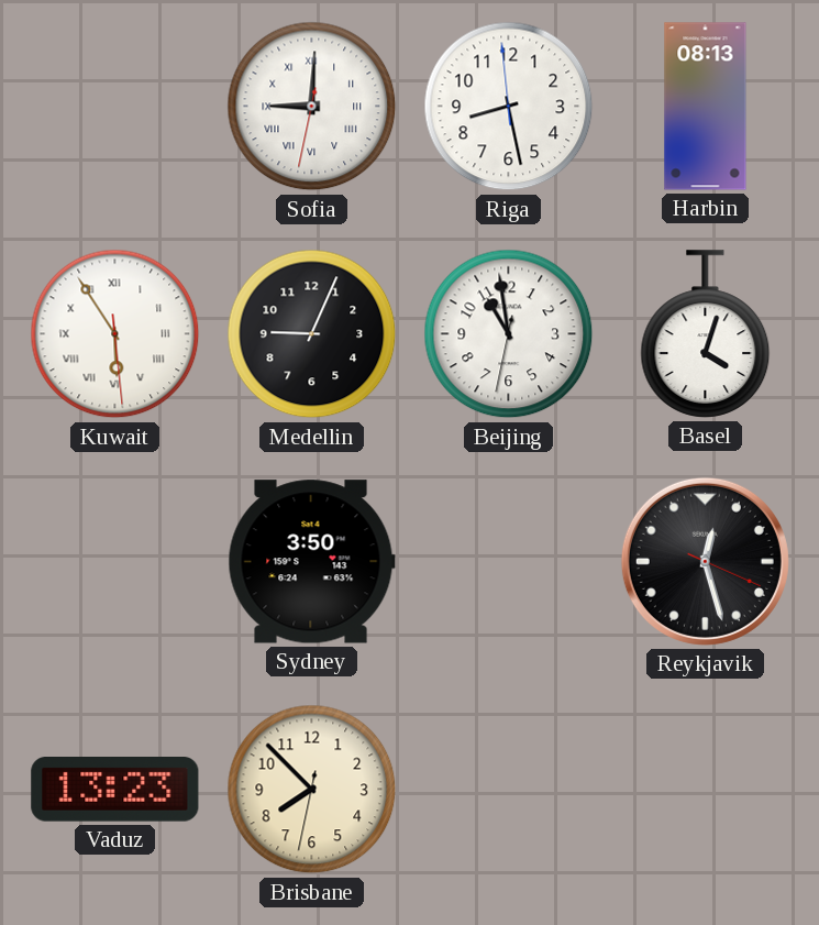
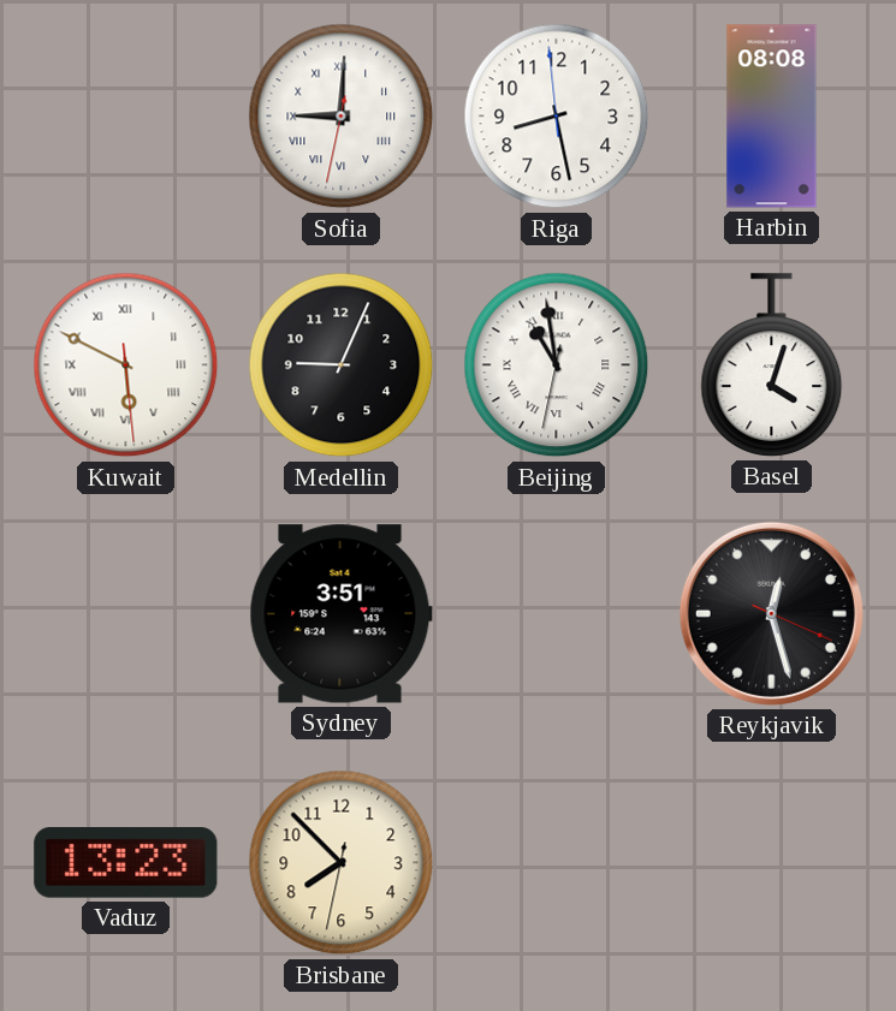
Harbin: 08:13 -> 08:08 (772, 117)
Kuwait: 5:54 -> 5:49 (126, 365)
Beijing numerals: Arabic -> Roman (557, 365)
Sydney: 3:50 -> 3:51 (340, 614)
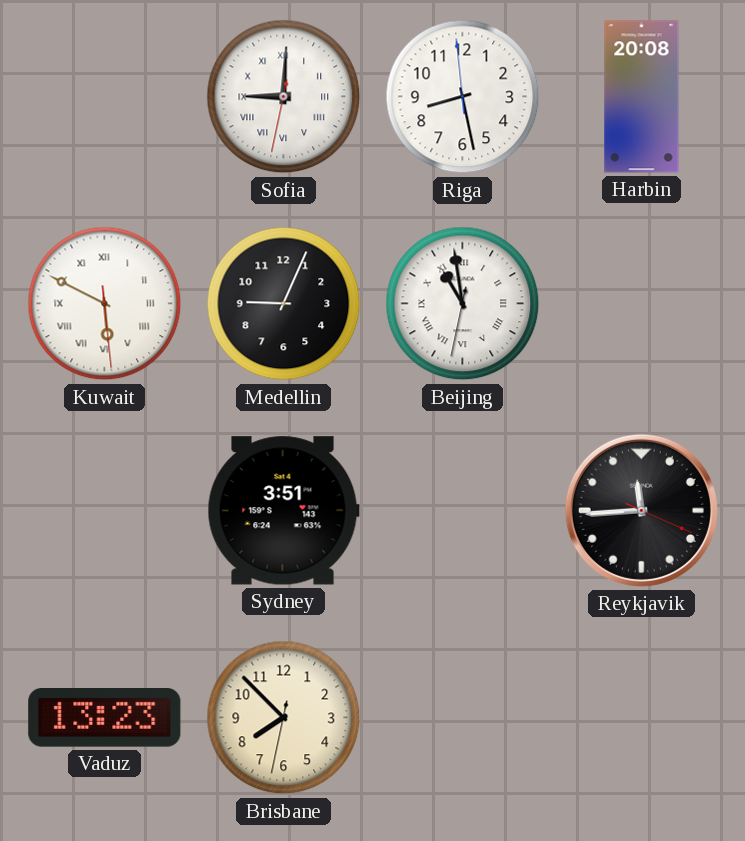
Harbin: 08:08 -> 20:08 (642, 97)
Basel: 4:03 -> none (772, 365)
Reykjavik: 12:27 -> 11:44 (641, 510)
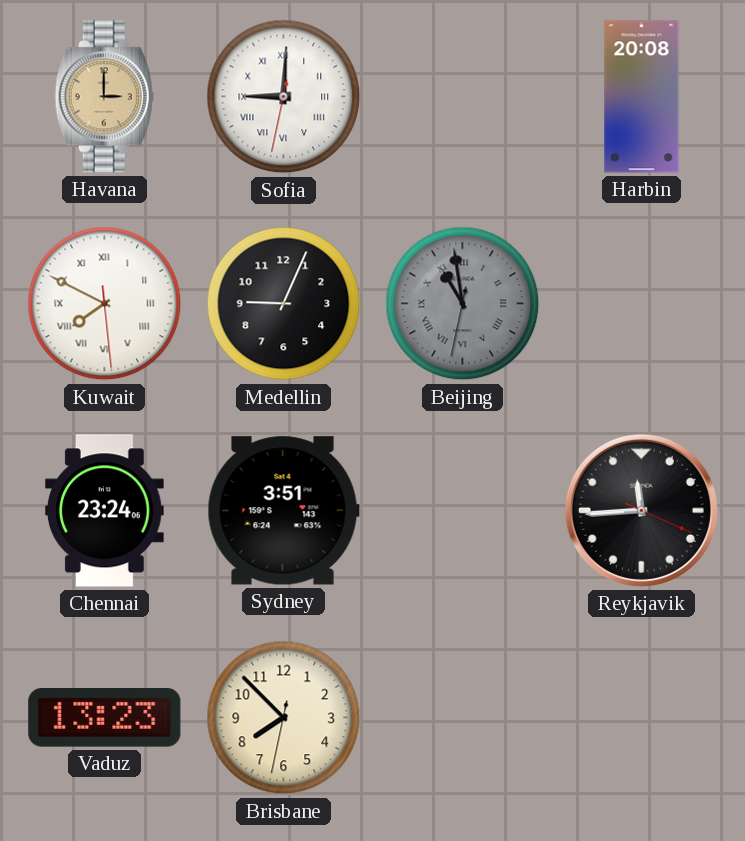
Havana: none -> 3:00 (104, 97)
Riga: 8:27 -> none (463, 97)
Kuwait: 5:49 -> 7:49 (105, 304)
Beijing dial: white -> grey (463, 304)
Chennai: none -> 23:24 (104, 511)
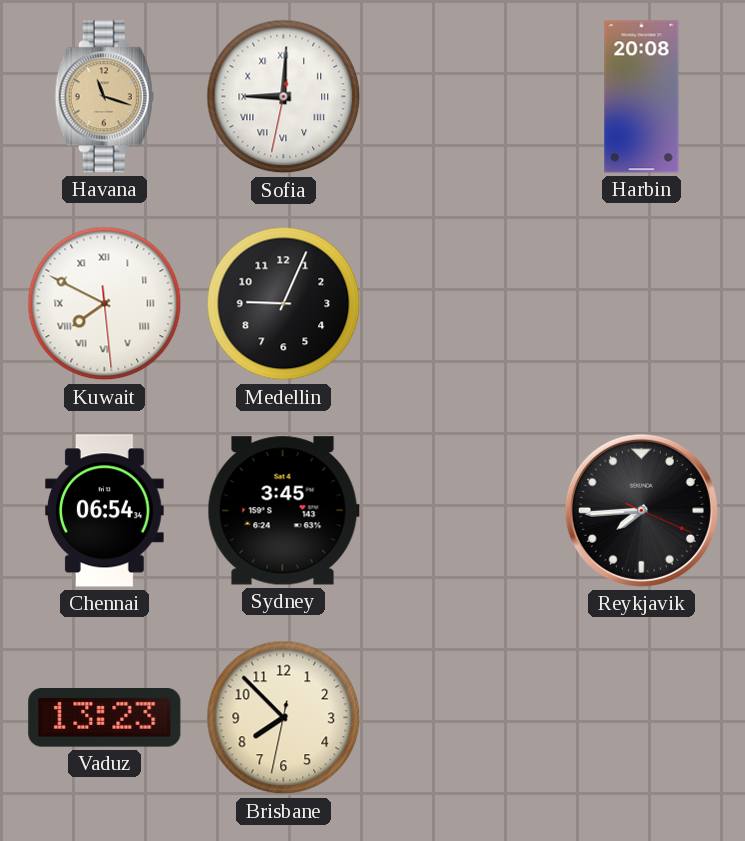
Havana: 3:00 -> 11:18 (104, 97)
Beijing: 10:58 -> none (463, 304)
Chennai: 23:24 -> 06:54 (104, 511)
Sydney: 3:51 -> 3:45 (283, 511)
Reykjavik: 11:44 -> 7:44 (641, 510)
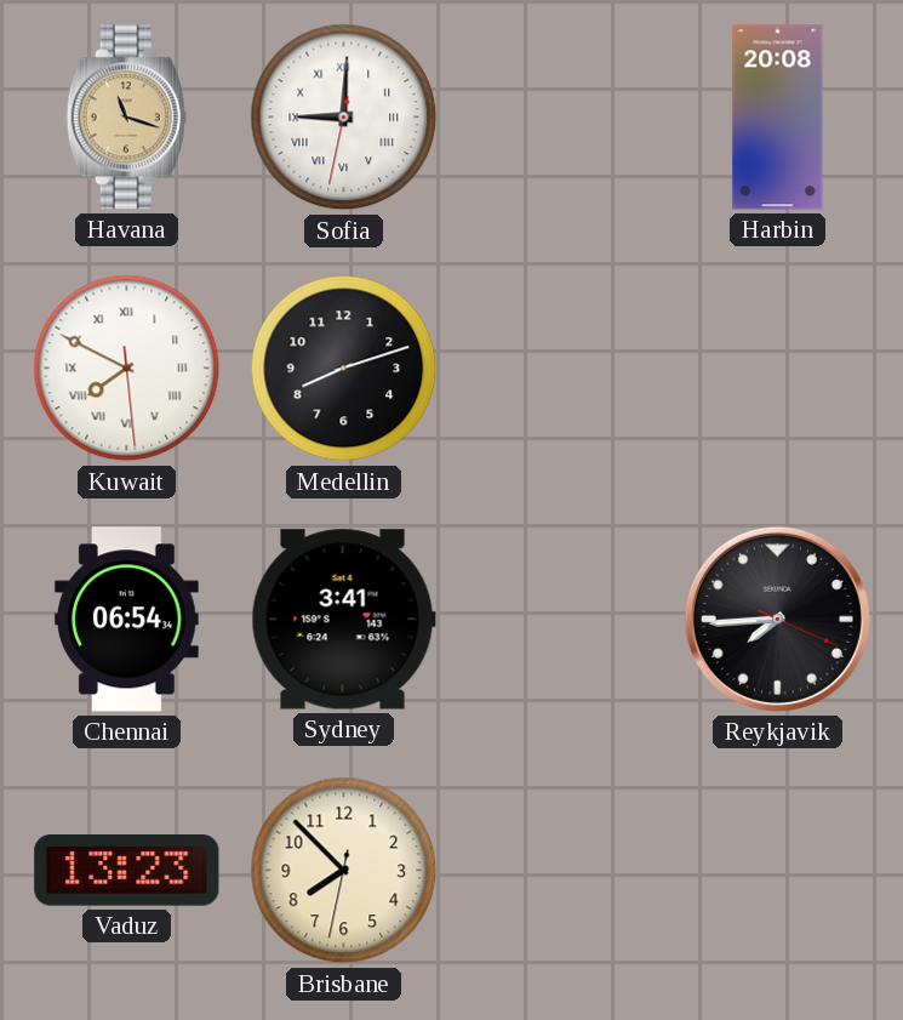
Medellin: 9:04 -> 8:12 (344, 369)
Sydney: 3:45 -> 3:41 (343, 620)
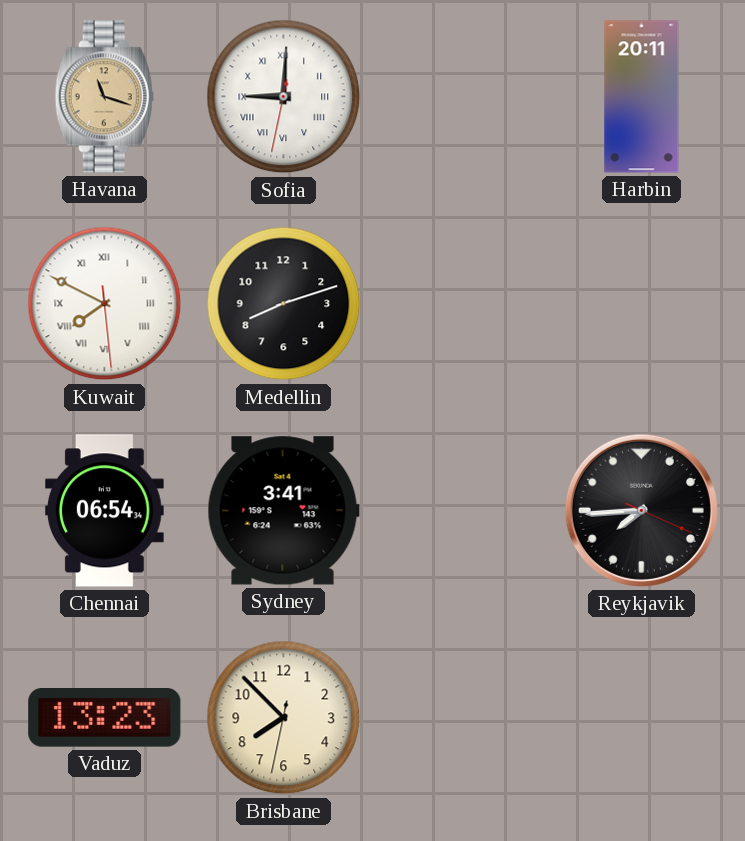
Harbin: 20:08 -> 20:11 (642, 97)
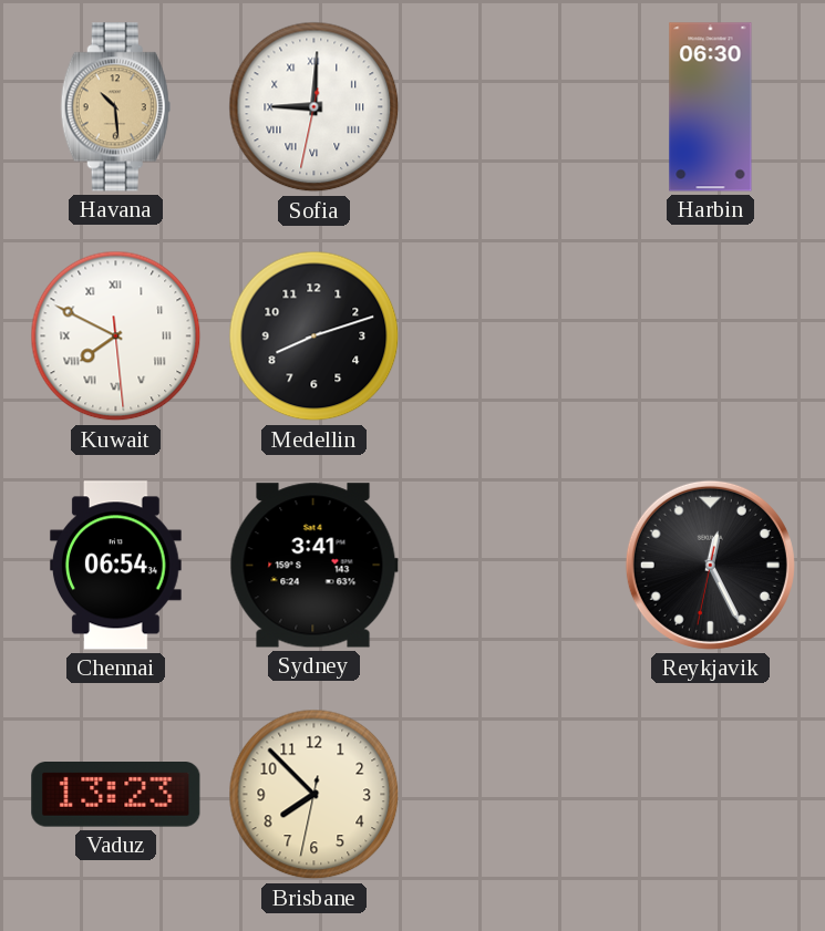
Havana: 11:18 -> 10:29 (115, 107)
Harbin: 20:11 -> 06:30 (711, 107)
Reykjavik: 7:44 -> 12:25 (710, 565)
